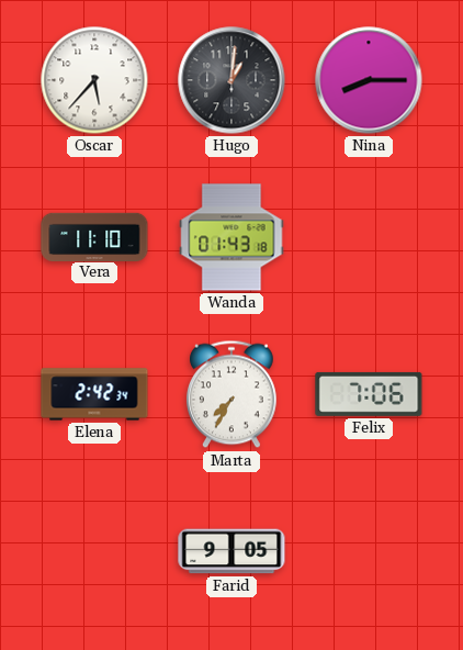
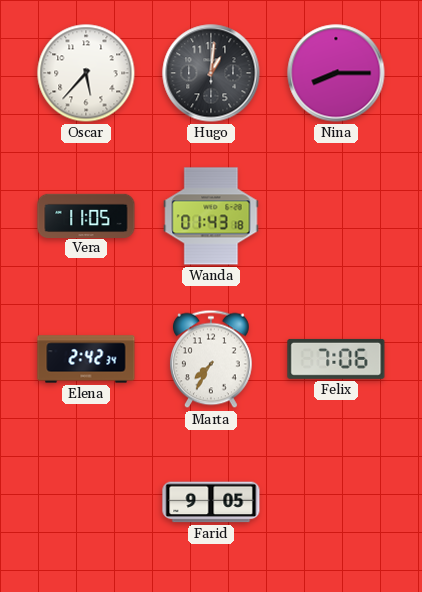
Vera: 11:10 -> 11:05 (86, 215)
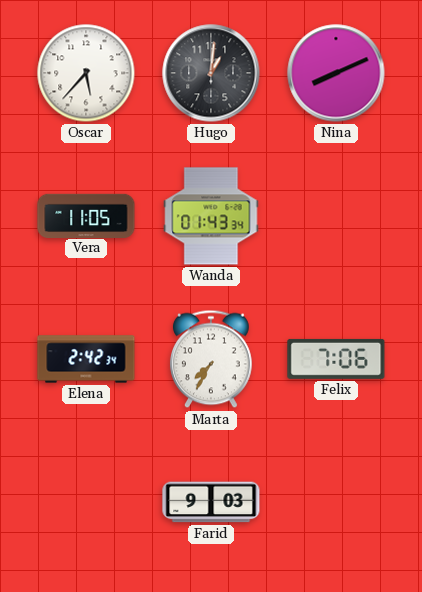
Nina: 8:15 -> 8:11 (336, 73)
Wanda: 01:43:18 -> 01:43:34 (211, 216)
Farid: 9:05 -> 9:03 (211, 502)
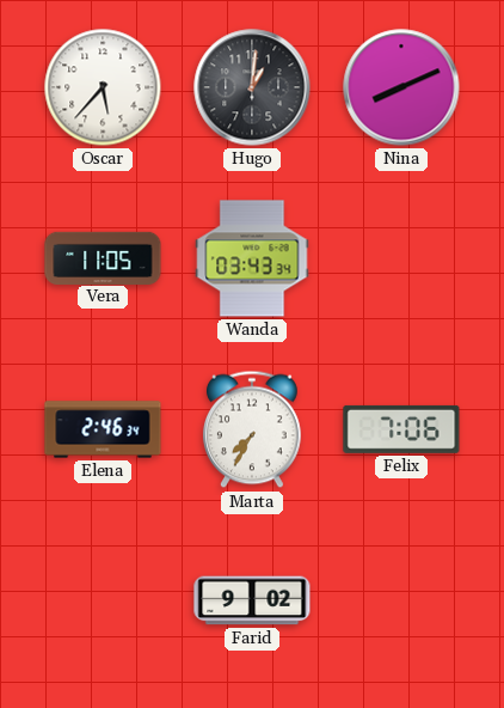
Wanda: 01:43 -> 03:43 (252, 258)
Elena: 2:42 -> 2:46 (103, 429)
Farid: 9:03 -> 9:02 (252, 600)
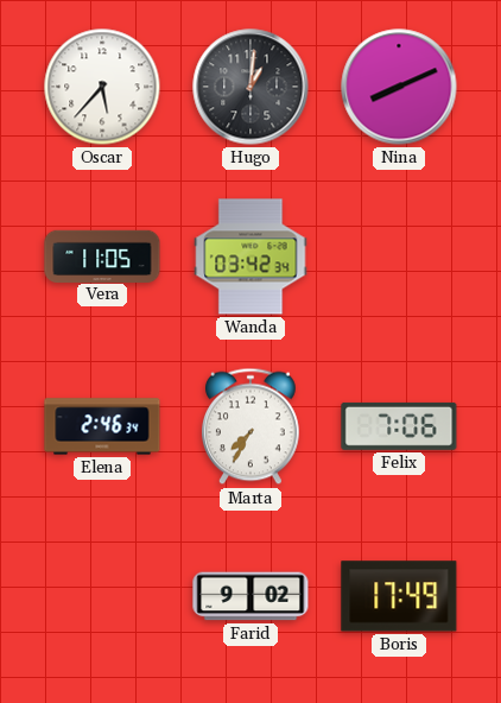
Wanda: 03:43 -> 03:42 (251, 256)
Boris: none -> 17:49 (399, 596)
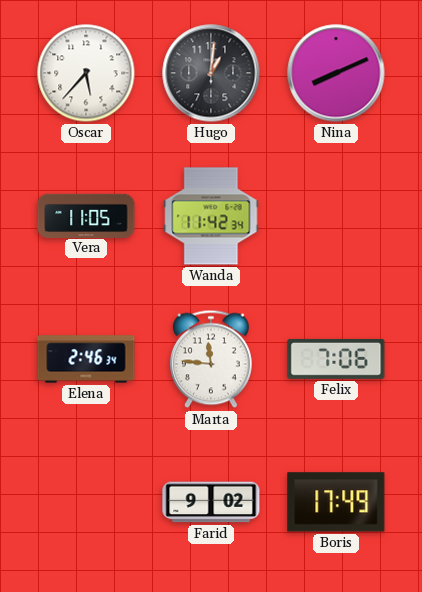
Wanda: 03:42 -> 11:42 (211, 216)
Marta: 7:35 -> 11:46 (211, 359)
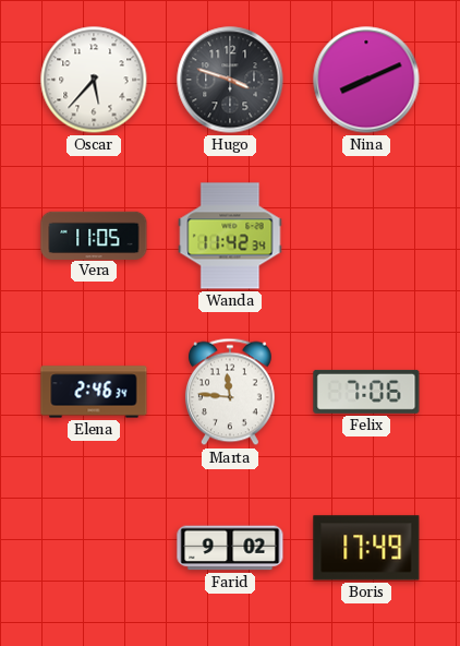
Hugo: 1:01 -> 3:48 (230, 80)
